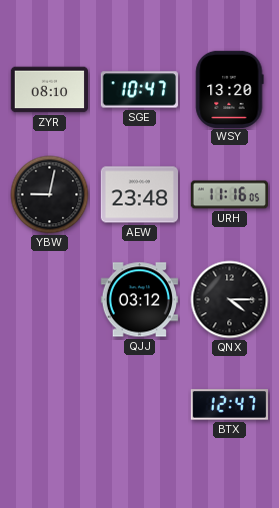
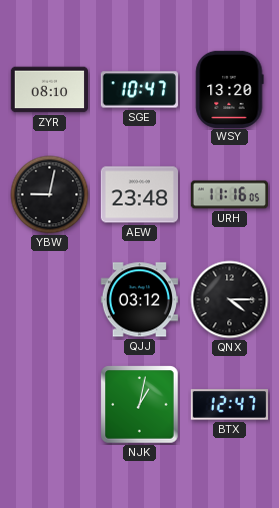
NJK: none -> 1:02 (140, 405)
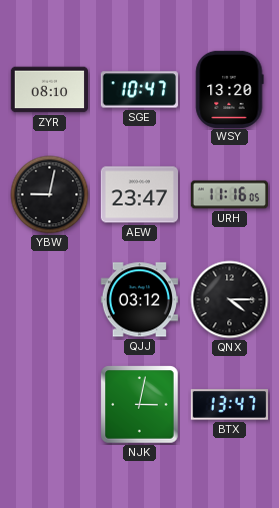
AEW: 23:48 -> 23:47 (139, 195)
NJK: 1:02 -> 3:02 (140, 405)
BTX: 12:47 -> 13:47 (229, 405)
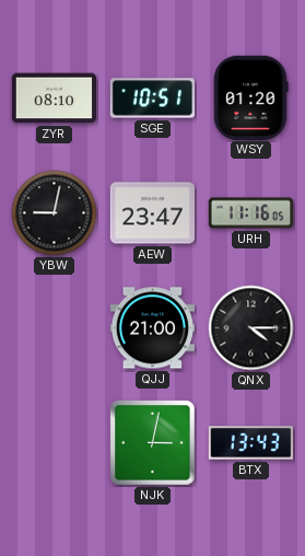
SGE: 10:47 -> 10:51 (152, 99)
WSY: 13:20 -> 01:20 (251, 97)
QJJ: 03:12 -> 21:00 (152, 328)
BTX: 13:47 -> 13:43 (250, 443)
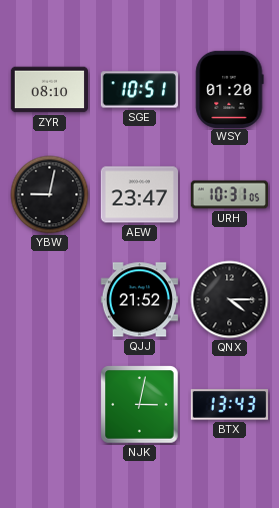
URH: 11:16 -> 10:31 (229, 195)
QJJ: 21:00 -> 21:52 (139, 300)
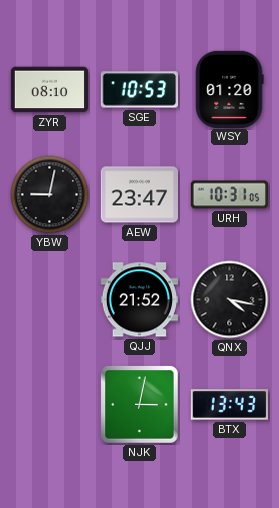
SGE: 10:51 -> 10:53 (139, 90)
QNX: 4:15 -> 4:17 (230, 300)
